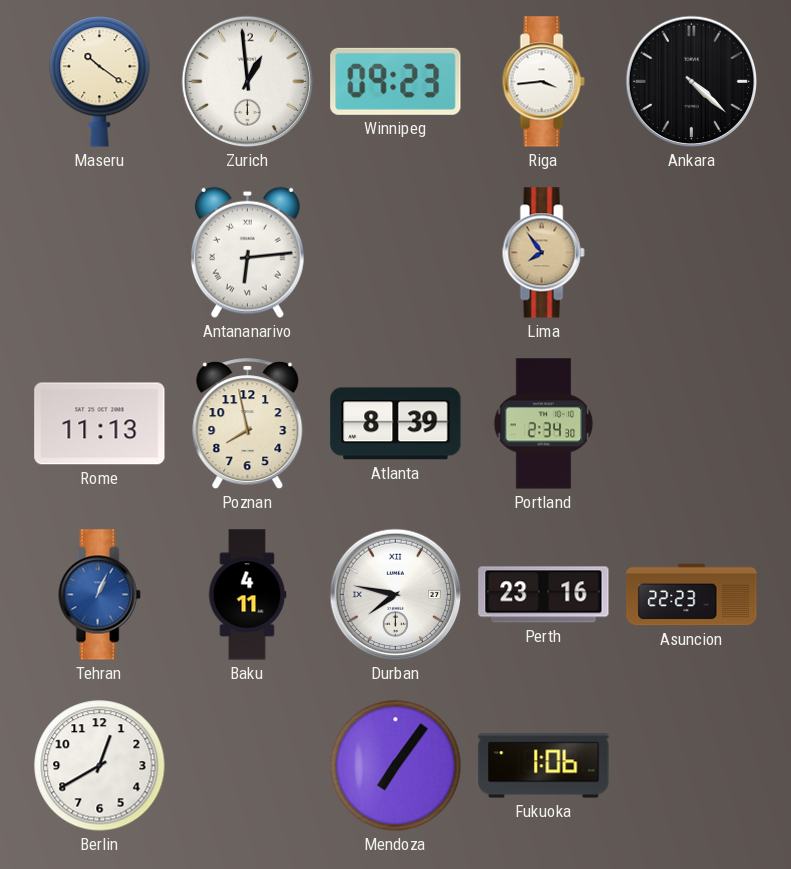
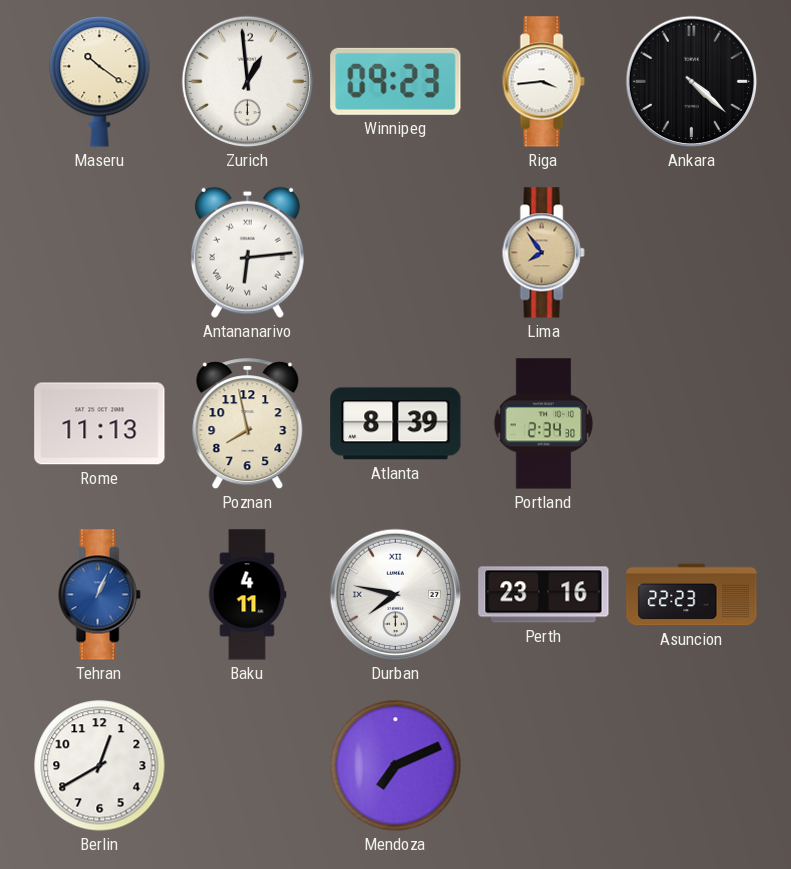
Mendoza: 7:06 -> 7:11 (396, 766)
Fukuoka: 1:06 -> none (544, 766)
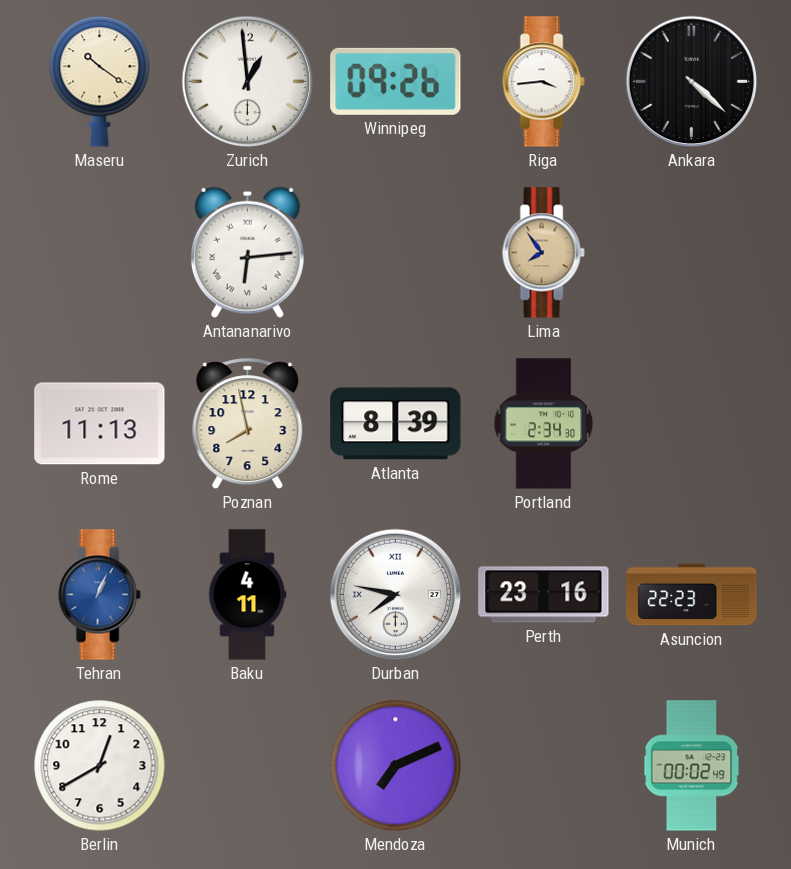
Winnipeg: 09:23 -> 09:26 (396, 81)
Munich: none -> 00:02 (692, 766)
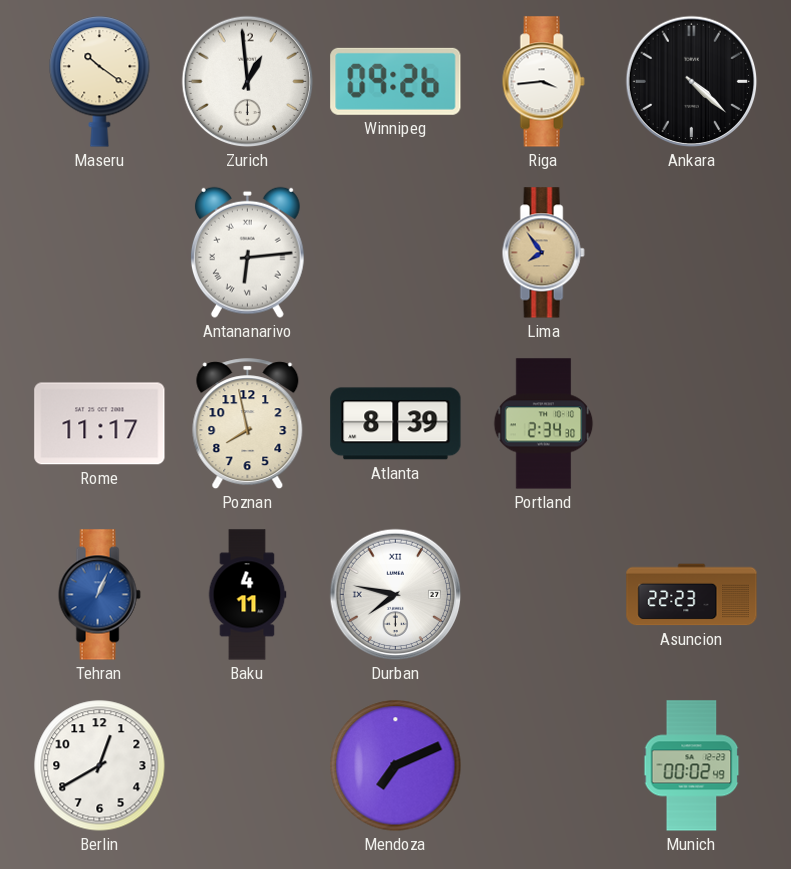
Rome: 11:13 -> 11:17 (100, 424)
Perth: 23:16 -> none (544, 595)
